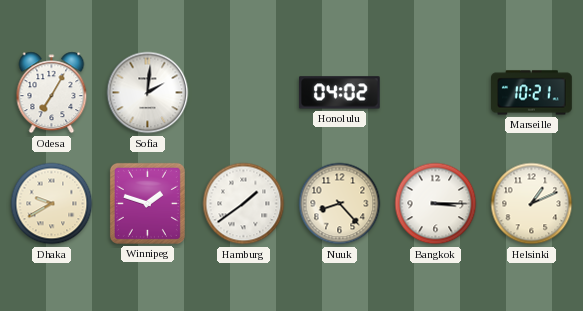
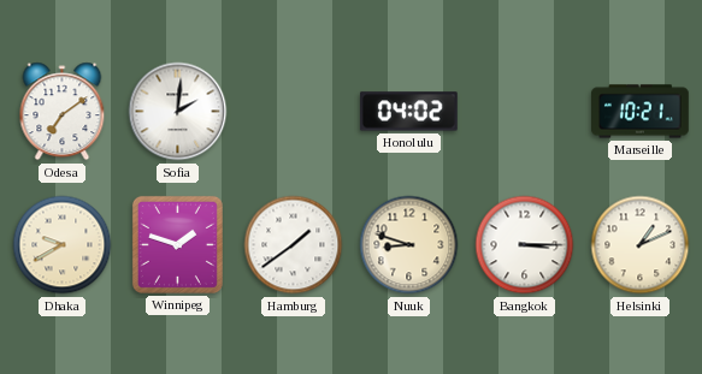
Odesa: 7:05 -> 7:09 (63, 112)
Nuuk: 8:23 -> 8:48 (409, 245)
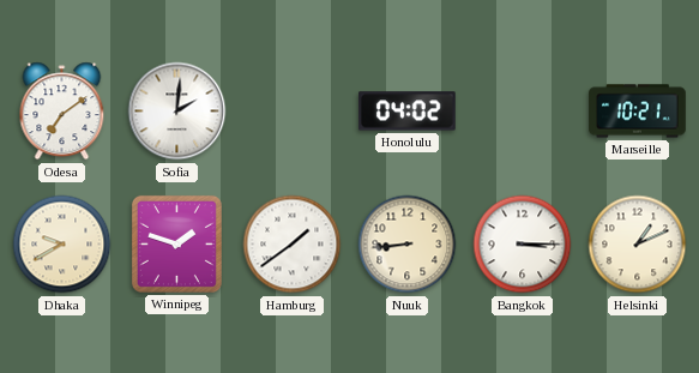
Nuuk: 8:48 -> 8:44 (408, 245)
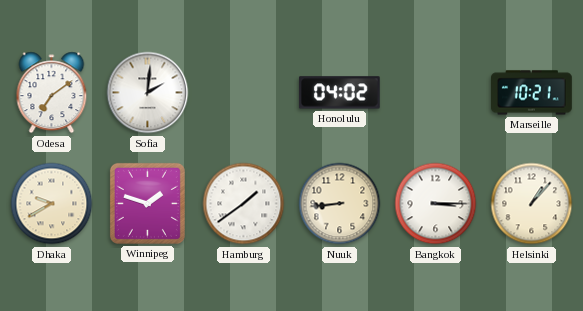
Helsinki: 1:11 -> 1:07 (532, 204)
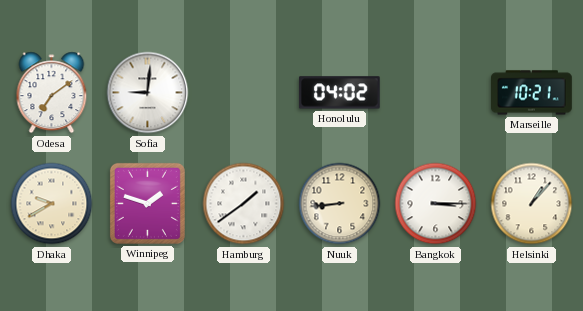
Sofia: 2:01 -> 9:01 (148, 93)
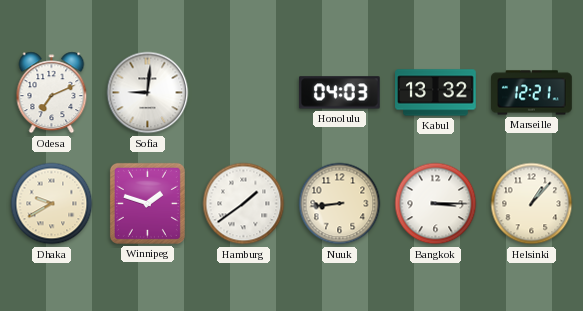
Odesa: 7:09 -> 7:11 (52, 93)
Honolulu: 04:02 -> 04:03 (339, 93)
Kabul: none -> 13:32 (436, 93)
Marseille: 10:21 -> 12:21 (532, 93)
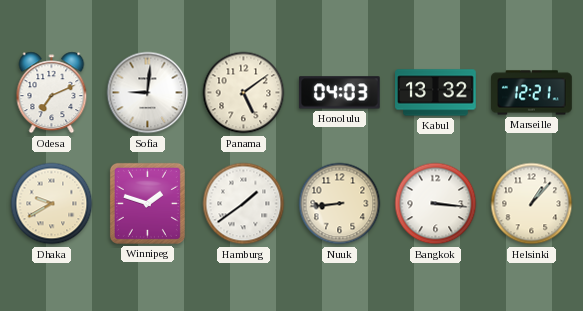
Panama: none -> 5:09 (244, 93)
Bangkok: 3:15 -> 3:16 (436, 204)
